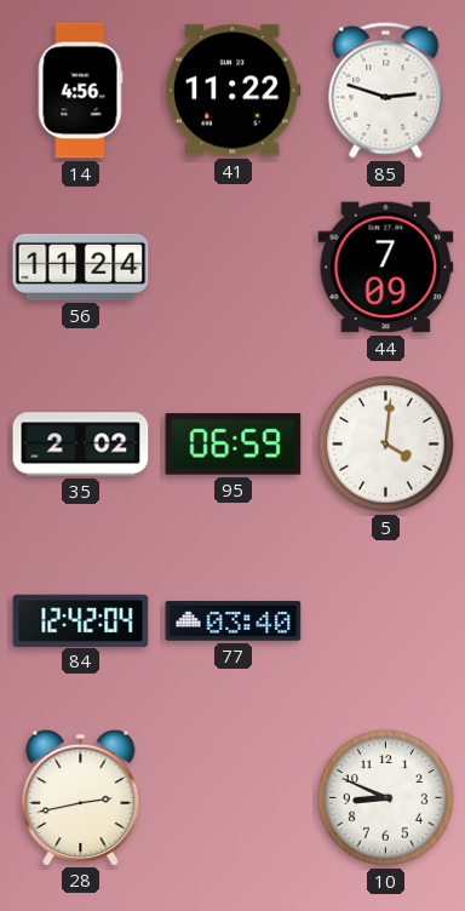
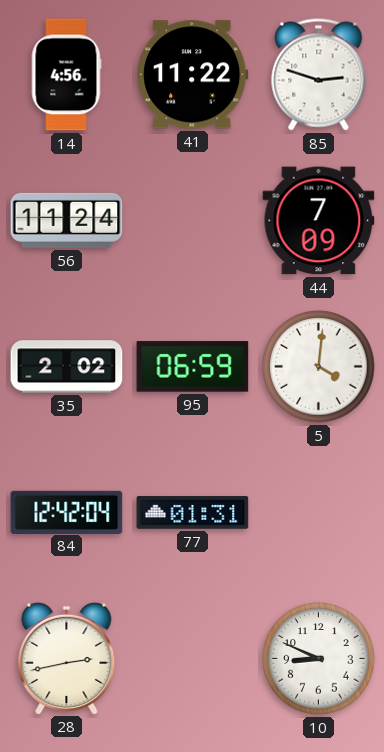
77: 03:40 -> 01:31 (193, 513)
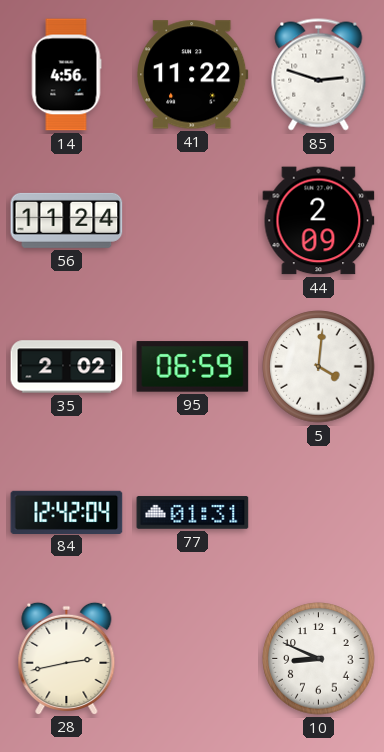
44: 7:09 -> 2:09 (319, 221)
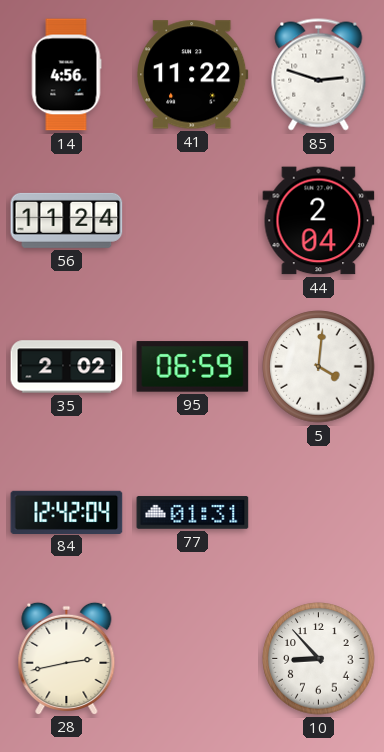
44: 2:09 -> 2:04 (319, 221)
10: 8:49 -> 8:53 (319, 659)
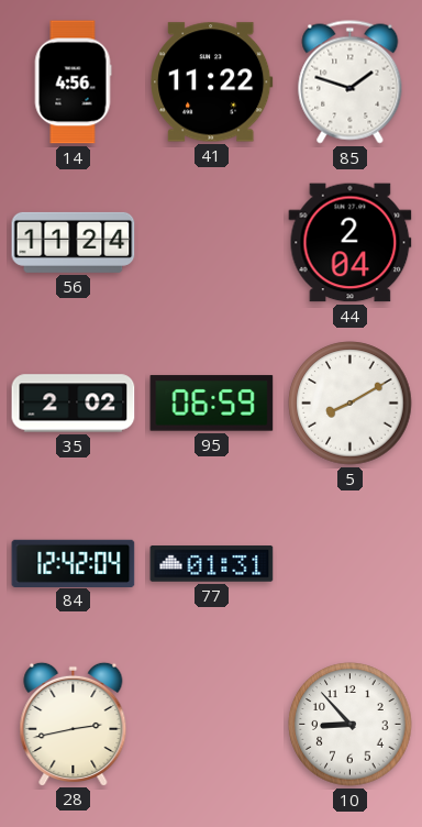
85: 2:48 -> 1:48 (351, 82)
5: 4:01 -> 8:10 (351, 404)
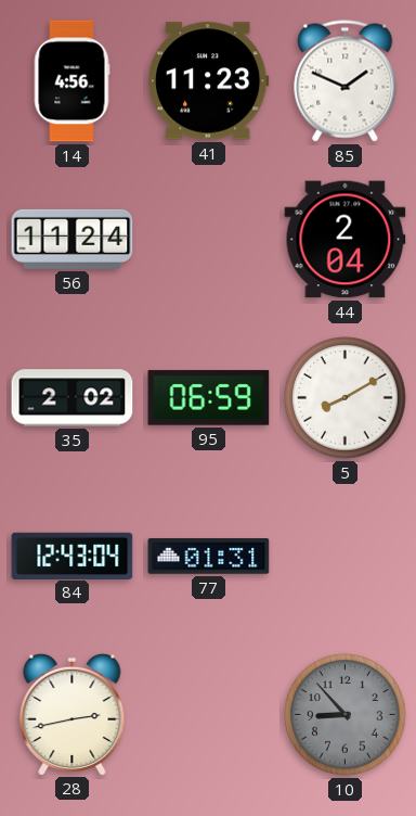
41: 11:22 -> 11:23 (209, 81)
85: 1:48 -> 1:49 (346, 81)
84: 12:42 -> 12:43 (73, 556)
10 dial: white -> grey (346, 715)
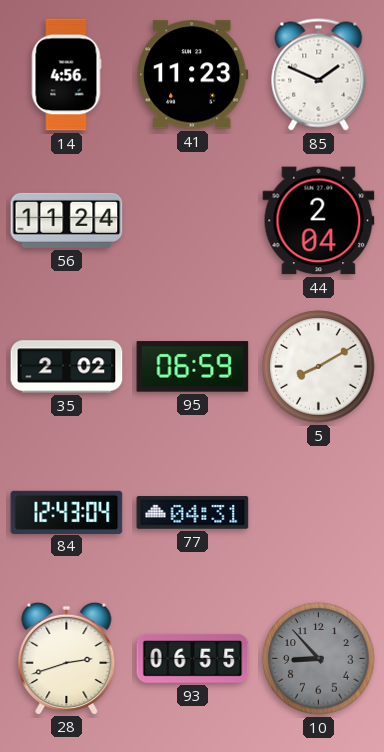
77: 01:31 -> 04:31 (193, 513)
28: 2:43 -> 2:42 (67, 658)
93: none -> 06:55 (193, 658)
